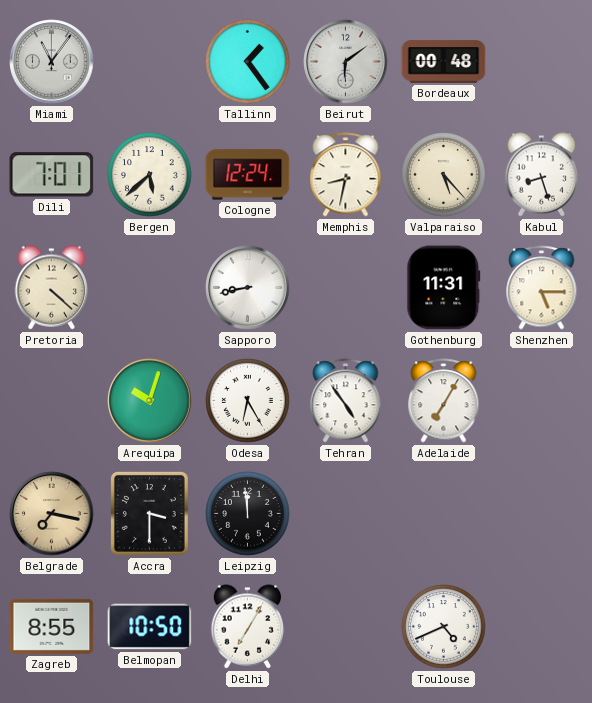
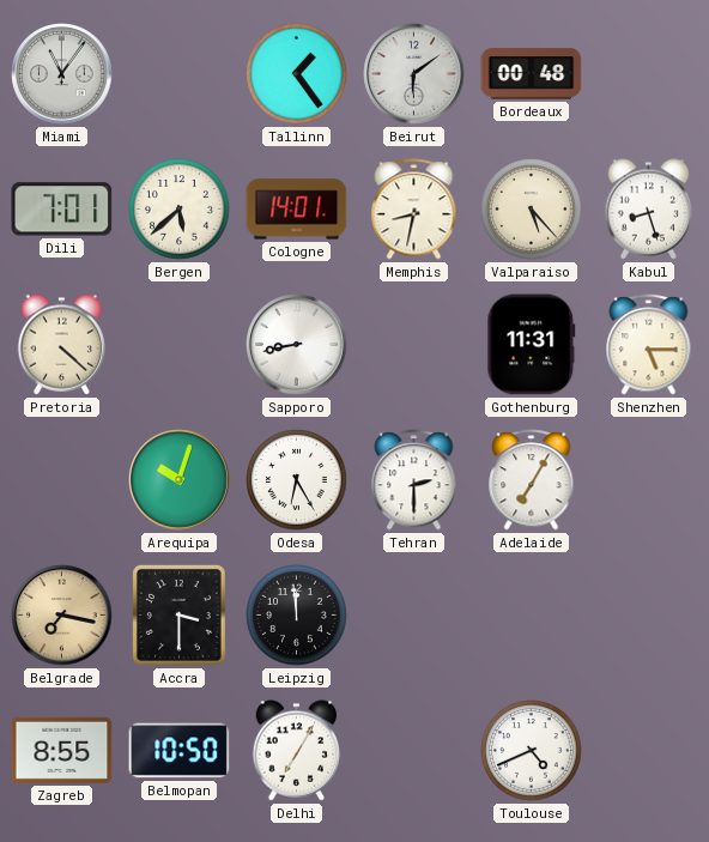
Cologne: 12:24 -> 14:01 (297, 210)
Tehran: 4:54 -> 2:30 (414, 480)
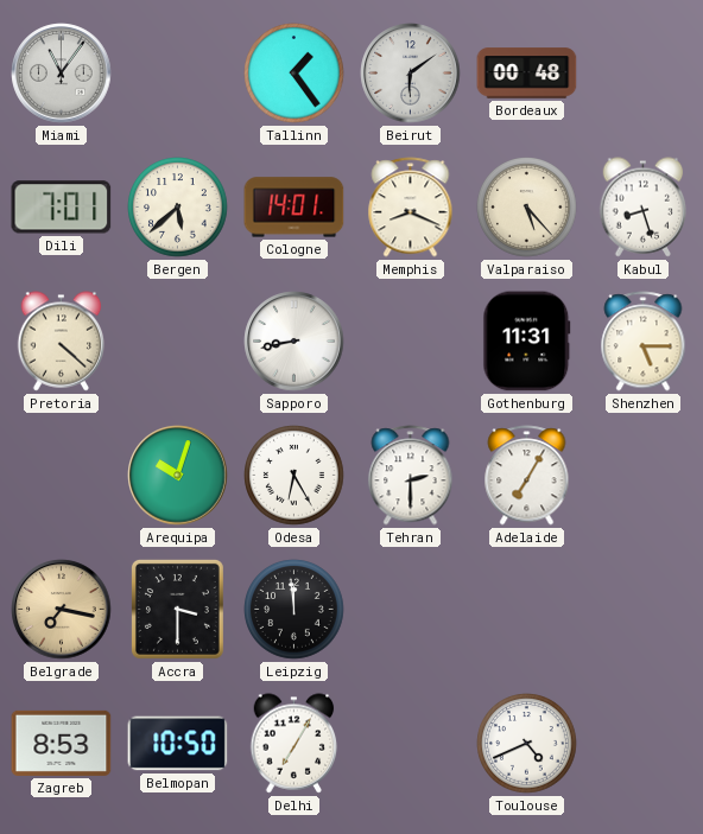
Memphis: 8:32 -> 8:19 (411, 208)
Zagreb: 8:55 -> 8:53 (62, 743)
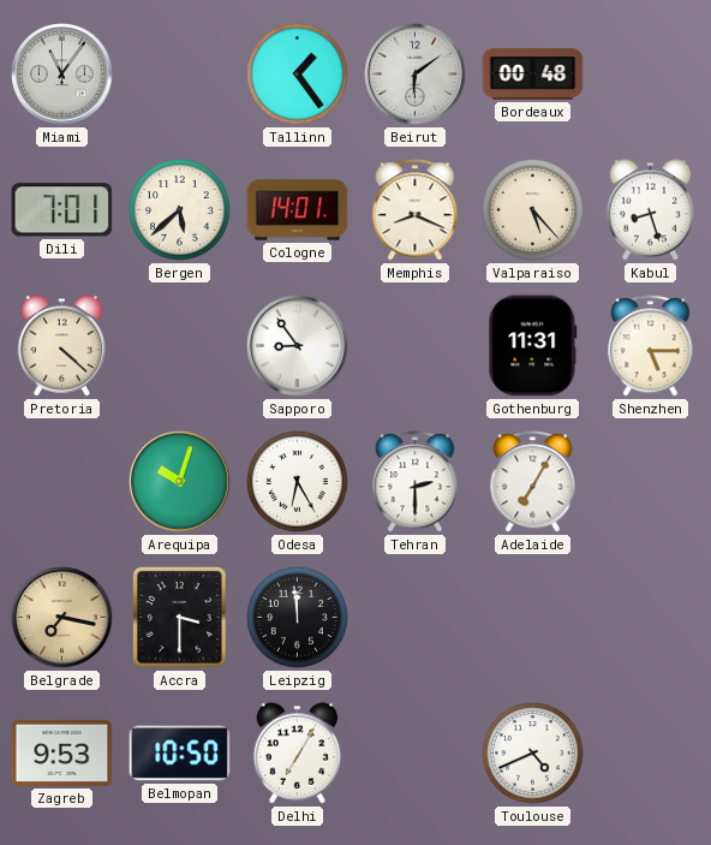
Sapporo: 8:43 -> 8:54 (298, 346)
Zagreb: 8:53 -> 9:53 (62, 752)
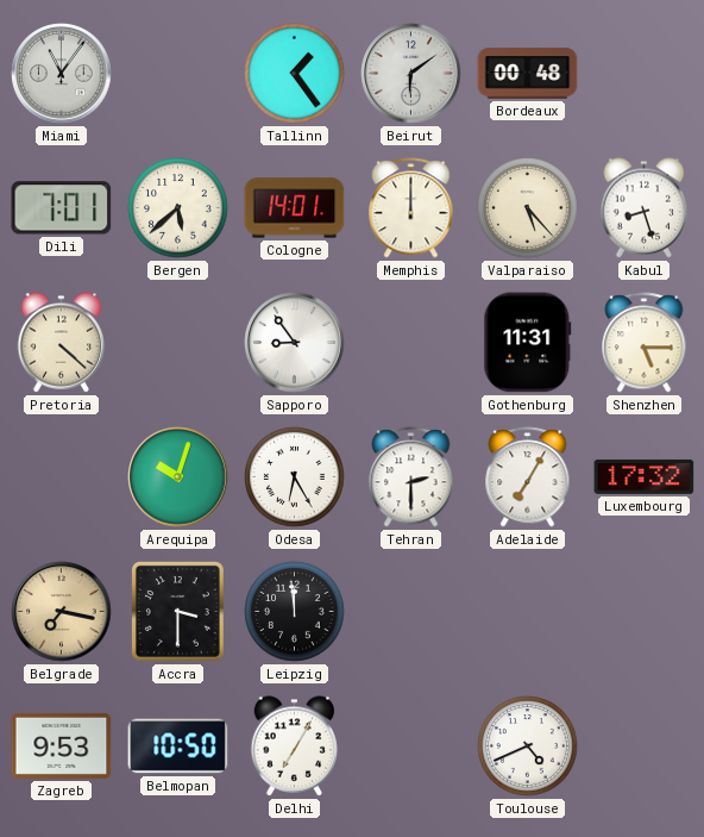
Memphis: 8:19 -> 12:00 (411, 208)
Luxembourg: none -> 17:32 (645, 476)
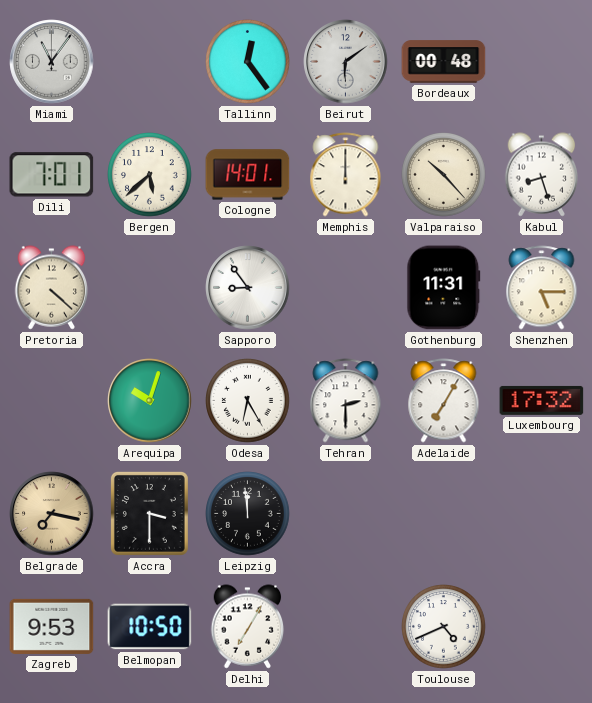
Tallinn: 1:24 -> 12:24 (248, 62)
Valparaiso: 5:23 -> 10:23 (444, 175)
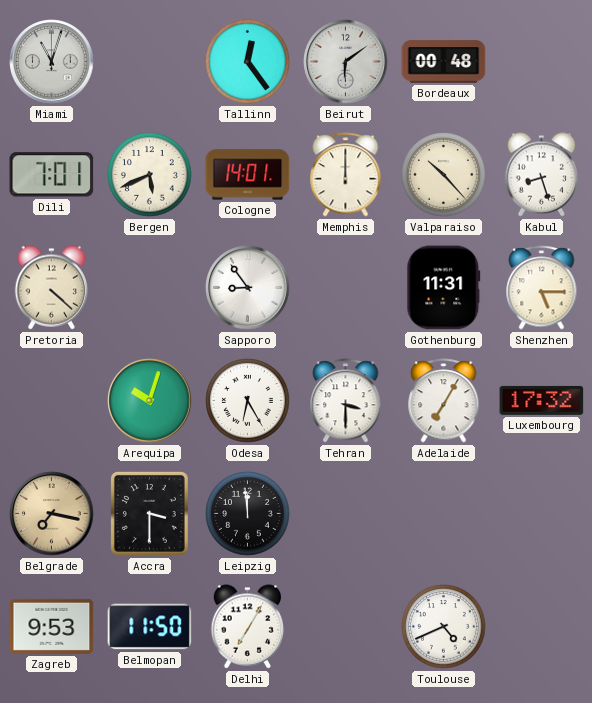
Miami: 11:06 -> 11:03 (52, 62)
Bergen: 5:38 -> 5:41 (150, 175)
Tehran: 2:30 -> 3:30 (346, 401)
Belmopan: 10:50 -> 11:50 (150, 627)
